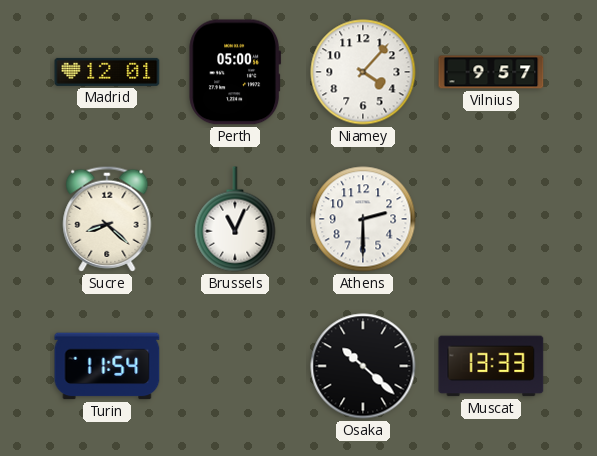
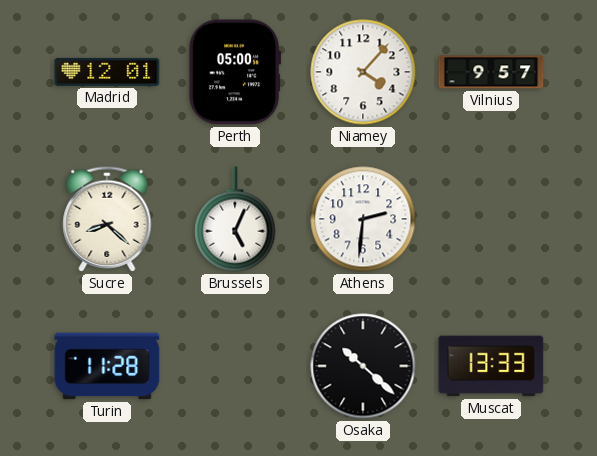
Brussels: 11:04 -> 5:04 (235, 219)
Athens: 2:30 -> 2:31 (363, 219)
Turin: 11:54 -> 11:28 (107, 366)
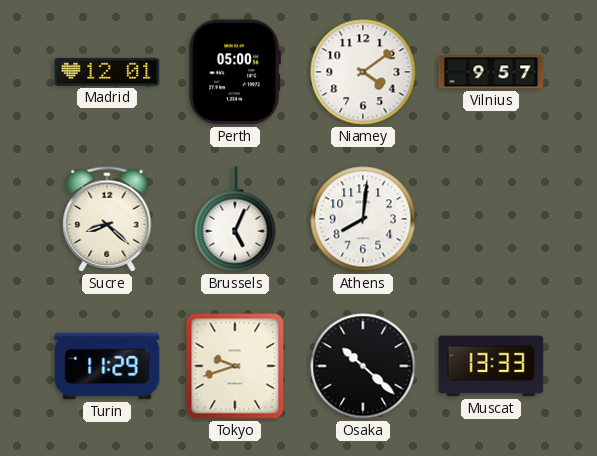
Niamey: 4:07 -> 4:09 (363, 72)
Athens: 2:31 -> 8:01 (363, 219)
Turin: 11:28 -> 11:29 (107, 366)
Tokyo: none -> 9:42 (235, 366)
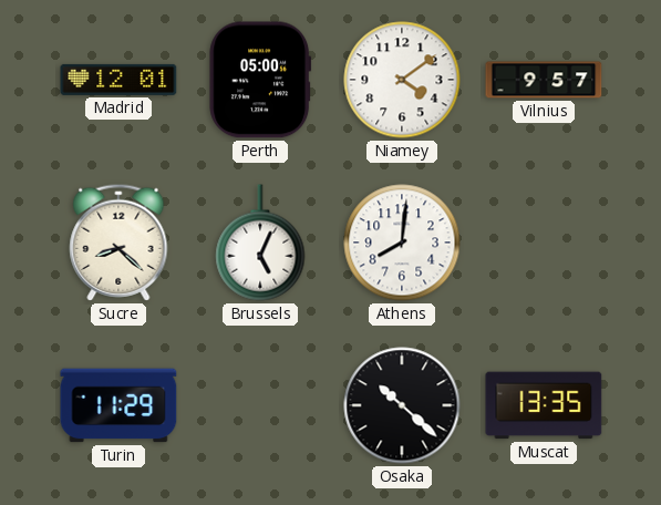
Tokyo: 9:42 -> none (235, 366)
Muscat: 13:33 -> 13:35 (544, 405)
